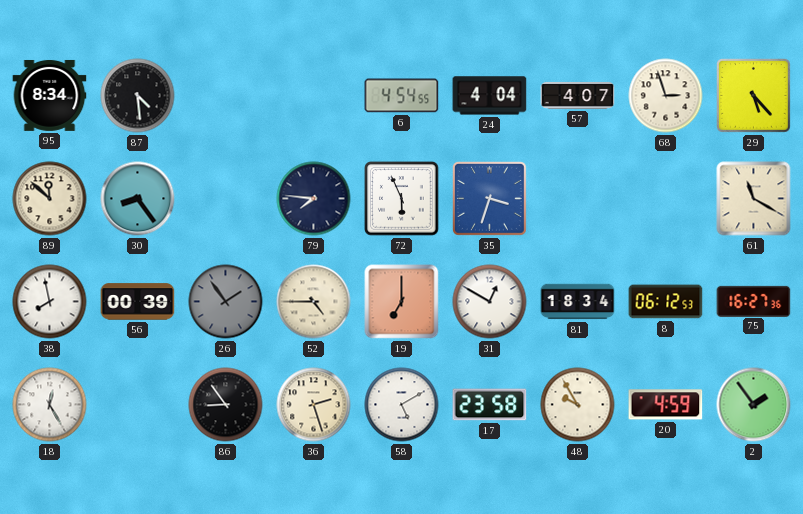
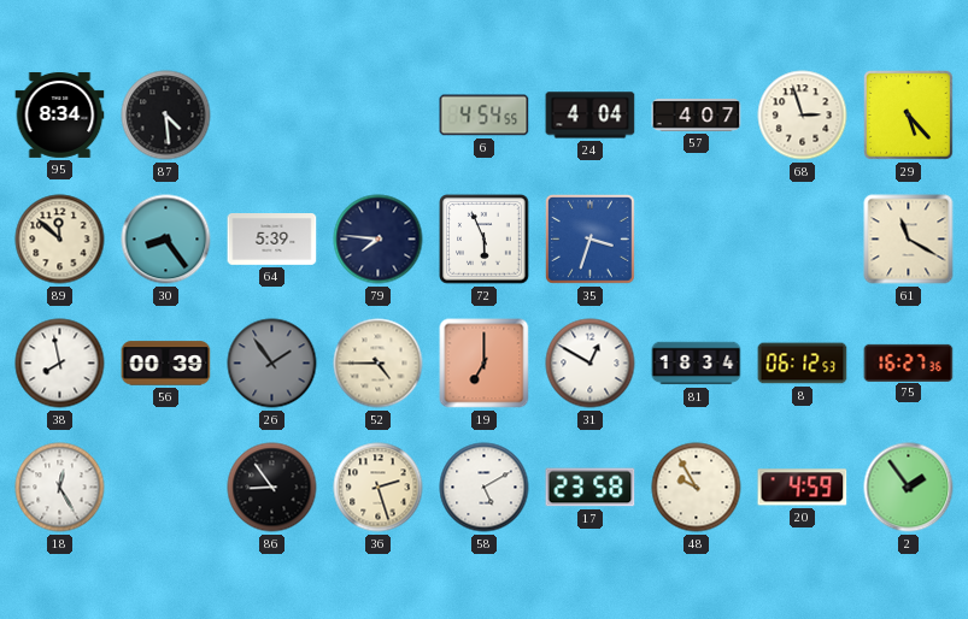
64: none -> 5:39 (272, 240)
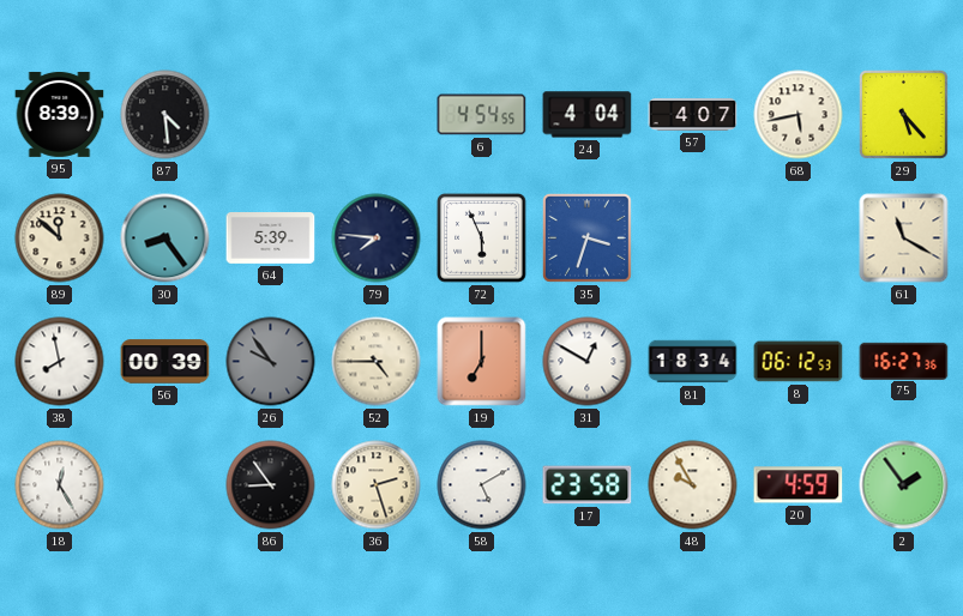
95: 8:34 -> 8:39 (60, 114)
68: 2:57 -> 5:43 (799, 115)
26: 1:54 -> 9:54 (271, 362)
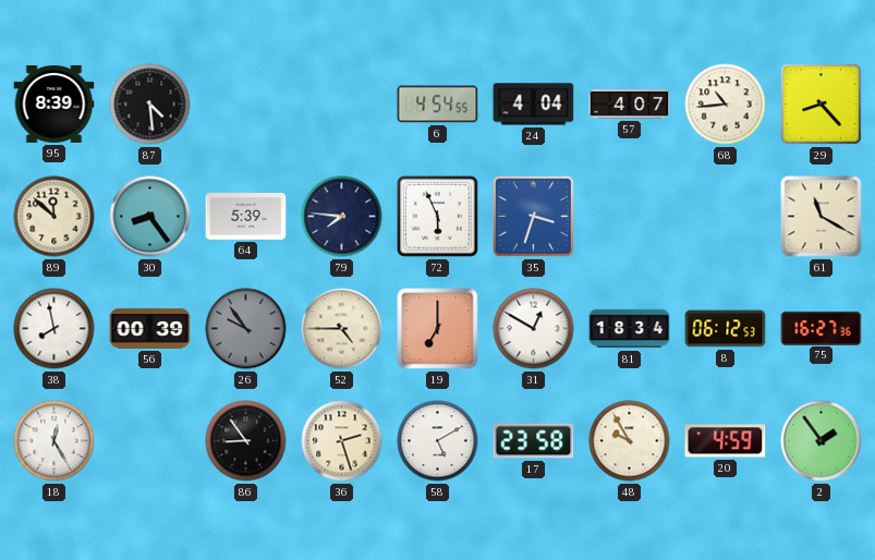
68: 5:43 -> 10:44 (726, 105)
29: 5:23 -> 8:23 (822, 105)
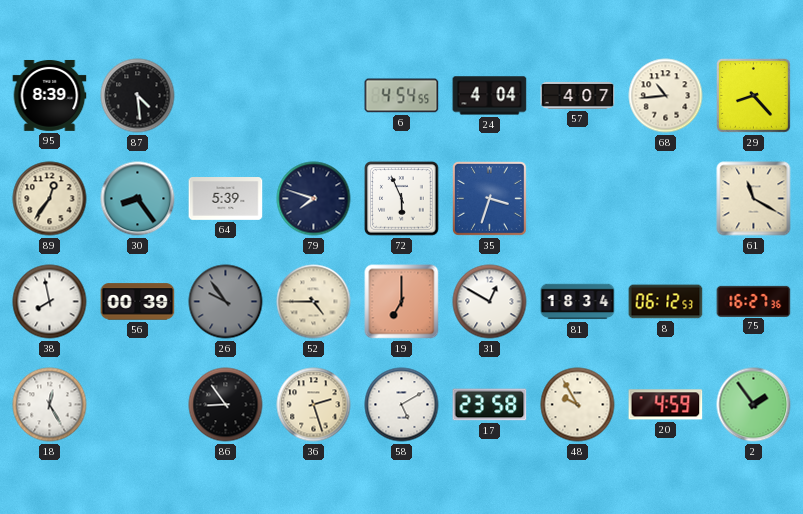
89: 11:52 -> 12:36 (50, 199)
79: 7:46 -> 7:48 (314, 199)
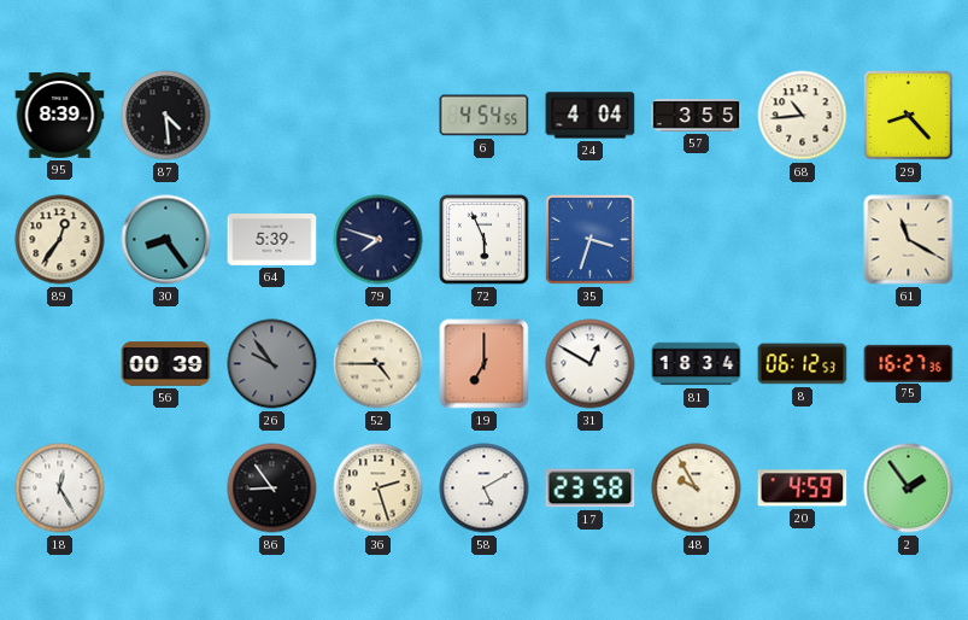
57: 4:07 -> 3:55 (697, 115)
38: 7:58 -> none (50, 302)
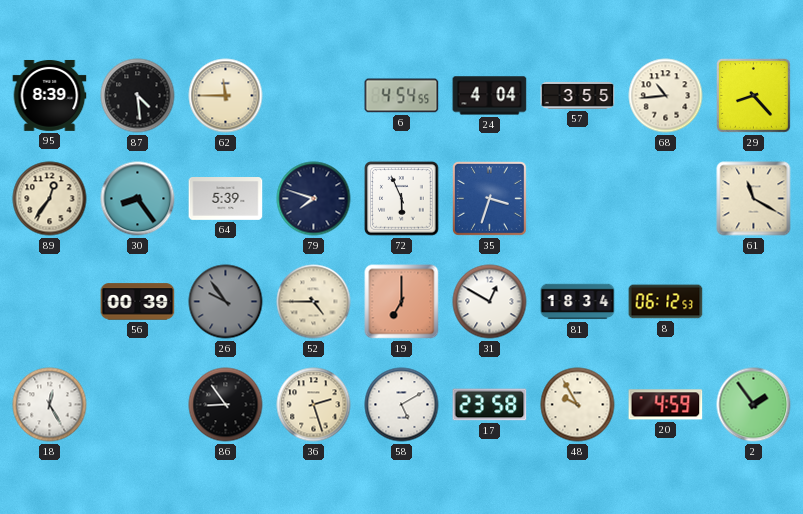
62: none -> 11:45 (226, 96)
75: 16:27 -> none (909, 363)
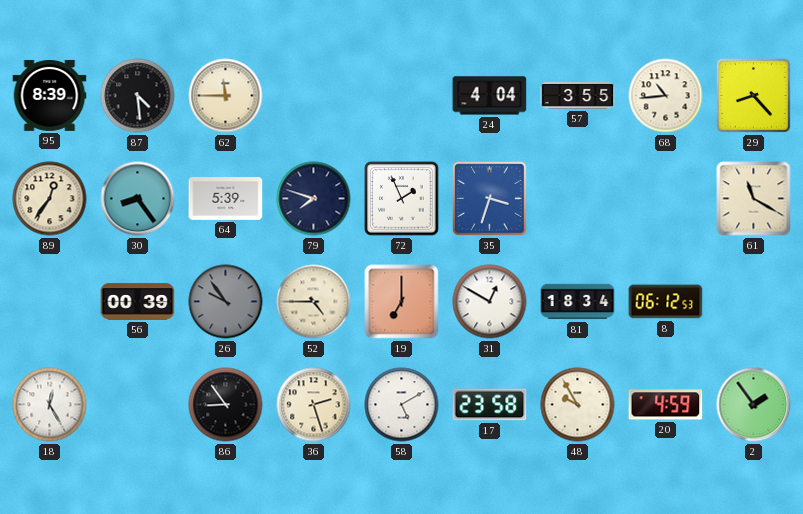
6: 4:54 -> none (402, 96)
72: 5:56 -> 1:56 (402, 199)
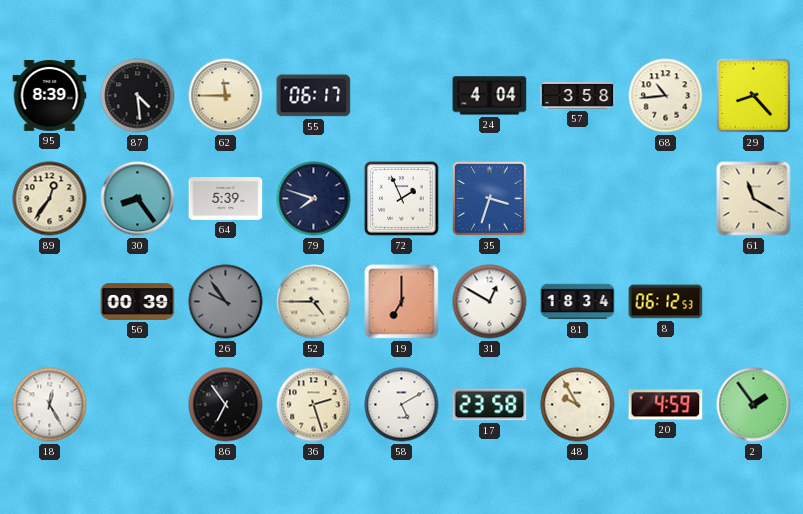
55: none -> 06:17 (314, 96)
57: 3:55 -> 3:58 (578, 95)
86: 8:54 -> 6:54 (226, 405)
